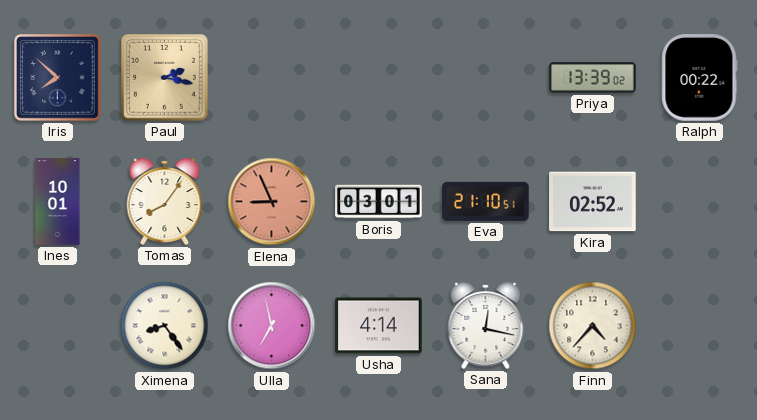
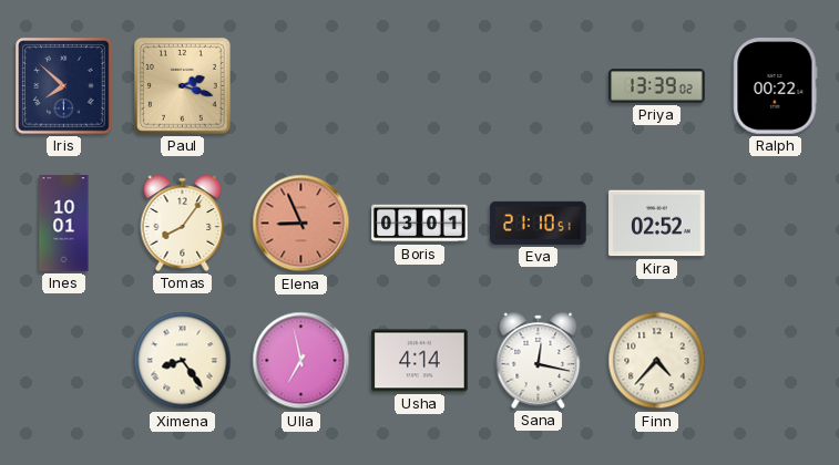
Paul: 2:17 -> 2:18 (183, 86)
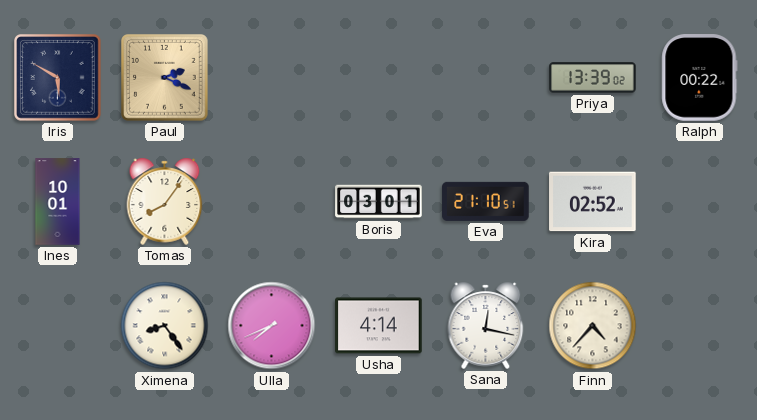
Iris: 7:52 -> 5:50 (58, 78)
Paul: 2:18 -> 2:19 (165, 78)
Elena: 8:56 -> none (301, 224)
Ulla: 6:58 -> 7:41 (272, 326)
